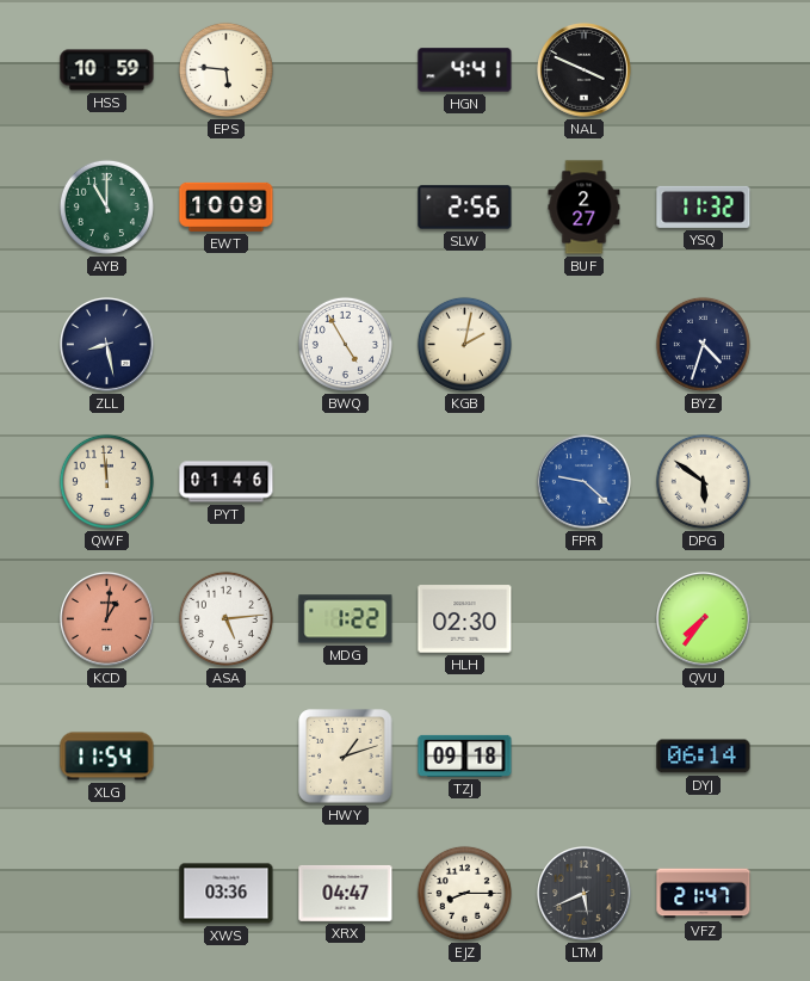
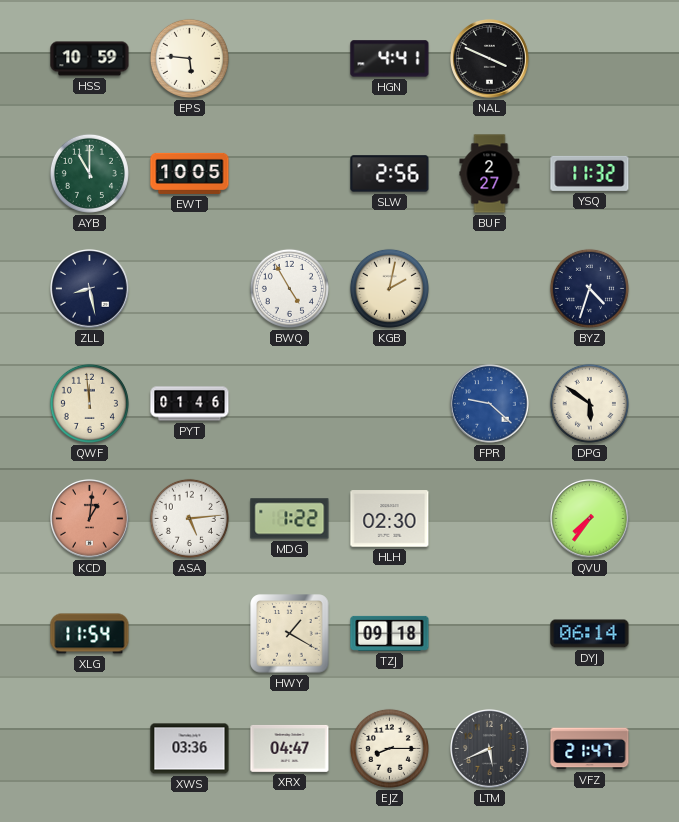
EWT: 10:09 -> 10:05 (190, 173)
HWY: 1:12 -> 1:20 (290, 634)
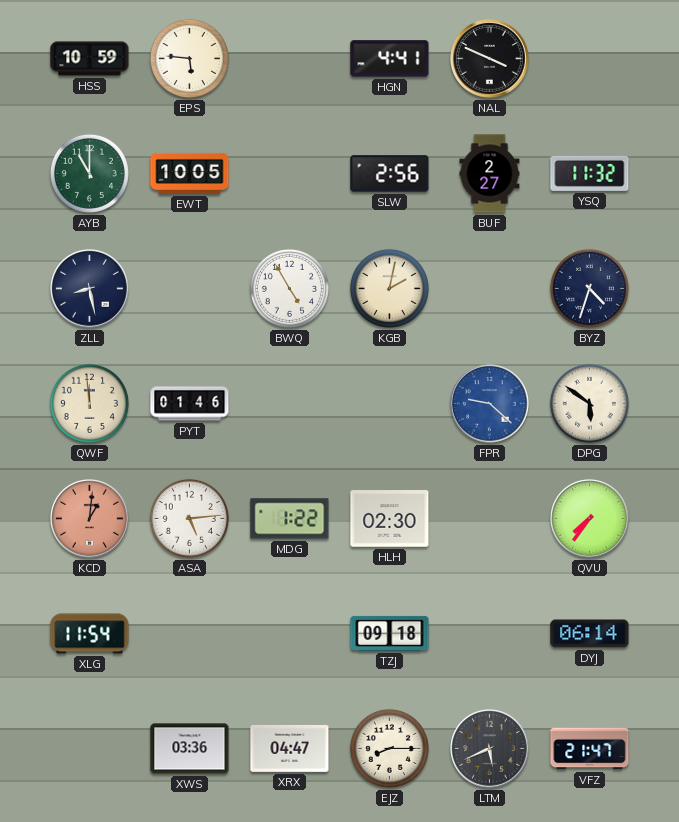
HWY: 1:20 -> none (290, 634)
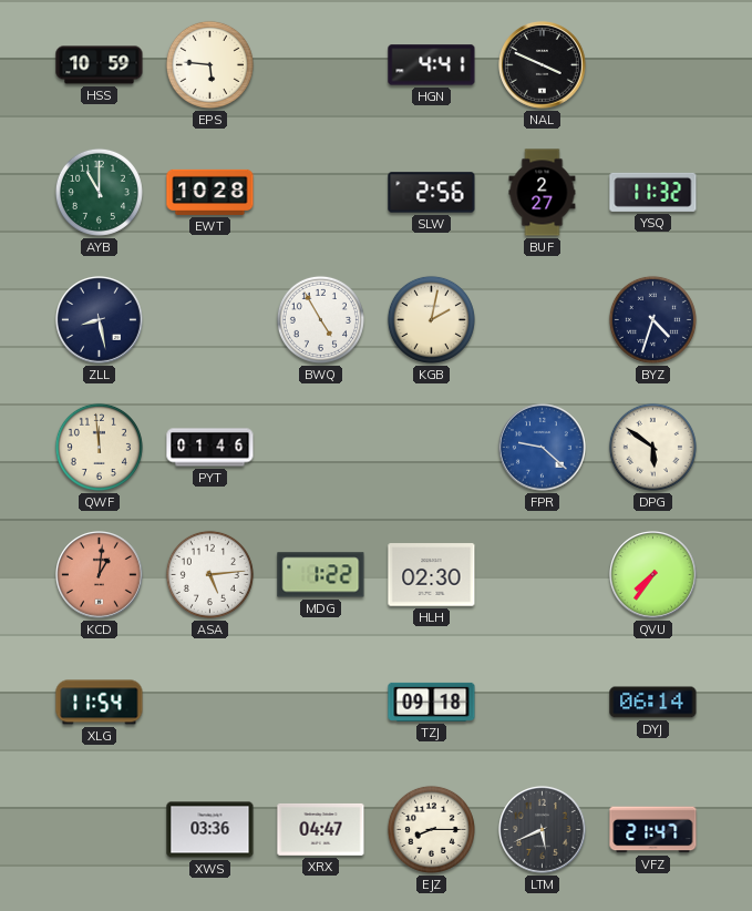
EWT: 10:05 -> 10:28 (210, 192)
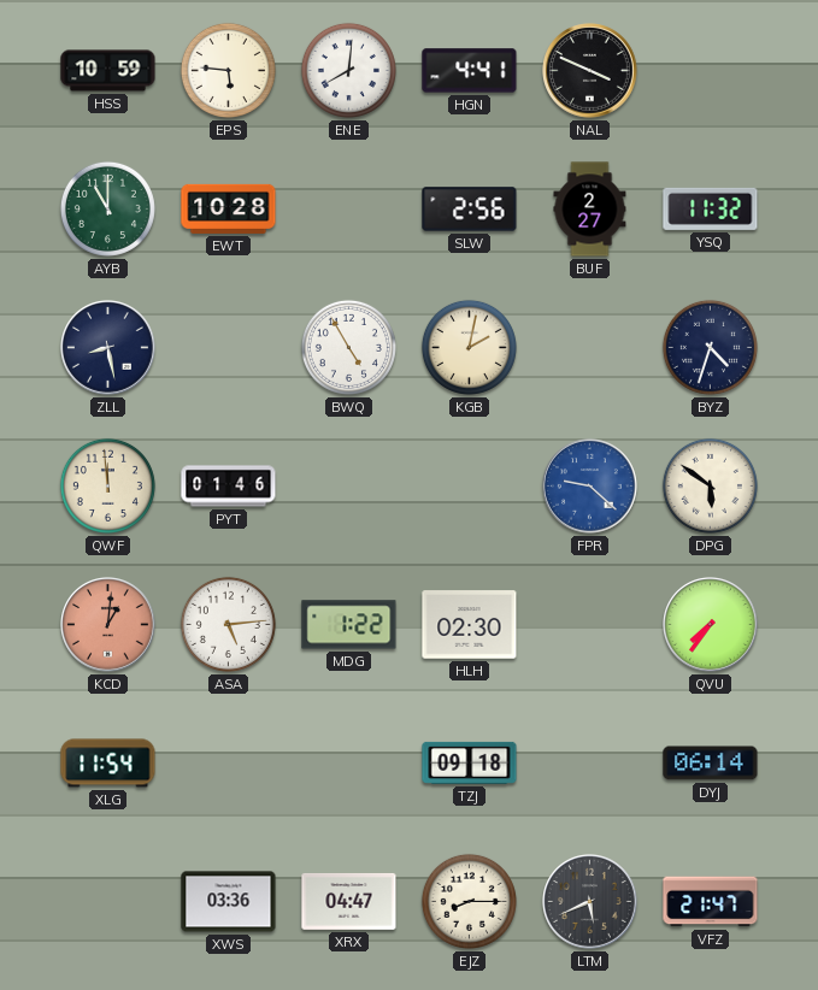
ENE: none -> 8:01 (348, 70)
